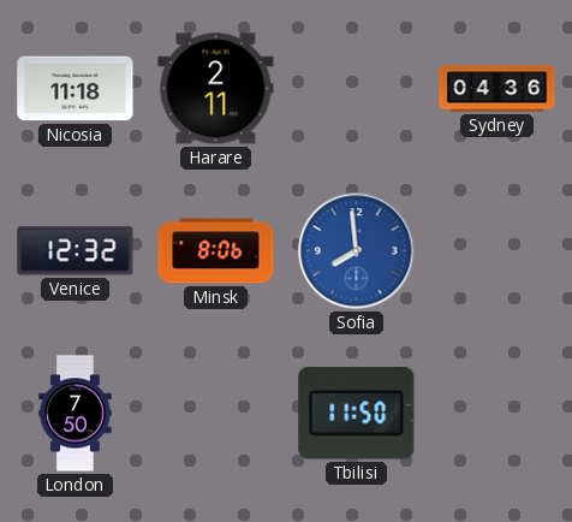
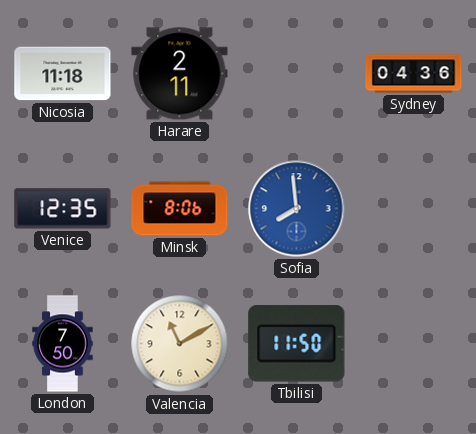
Venice: 12:32 -> 12:35 (63, 209)
Valencia: none -> 11:10 (180, 344)
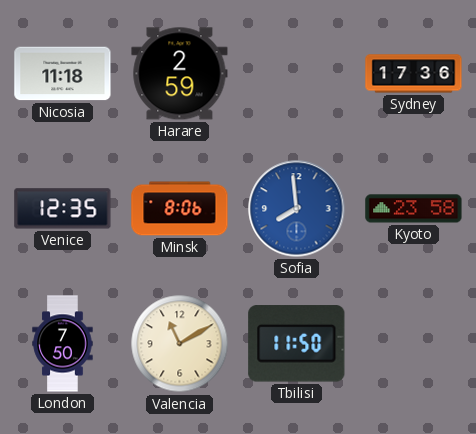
Harare: 2:11 -> 2:59 (180, 74)
Sydney: 04:36 -> 17:36 (414, 74)
Kyoto: none -> 23:58 (414, 209)
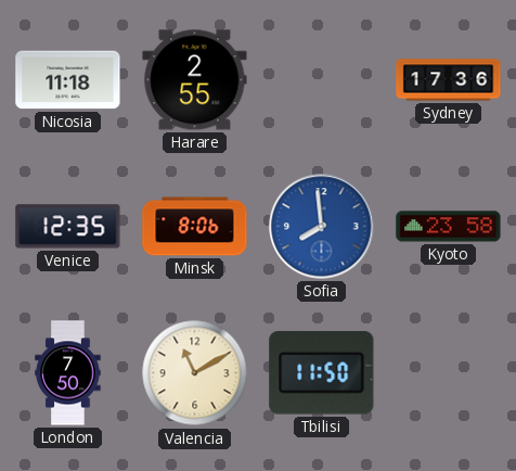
Harare: 2:59 -> 2:55 (195, 80)
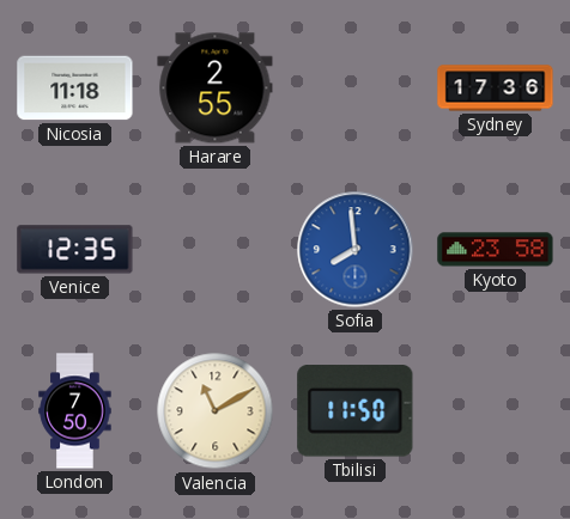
Minsk: 8:06 -> none (195, 227)
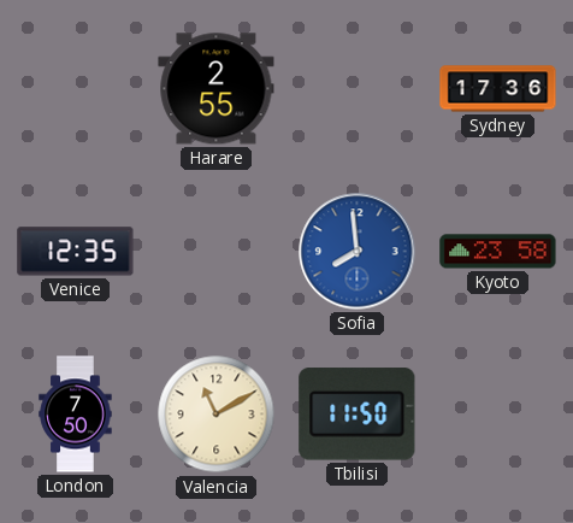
Nicosia: 11:18 -> none (75, 88)
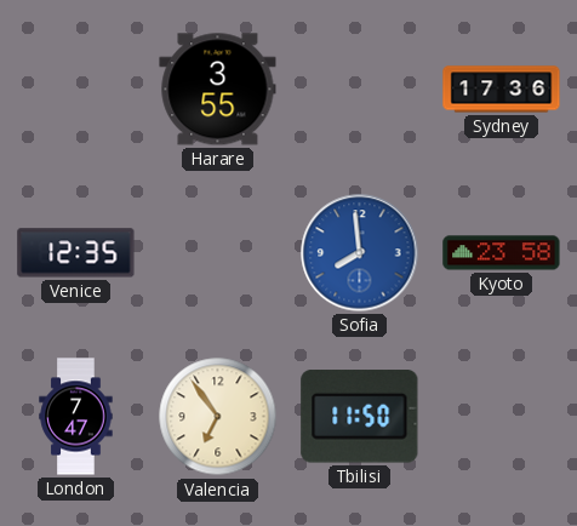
Harare: 2:55 -> 3:55 (218, 90)
London: 7:50 -> 7:47 (76, 417)
Valencia: 11:10 -> 6:54 (218, 417)
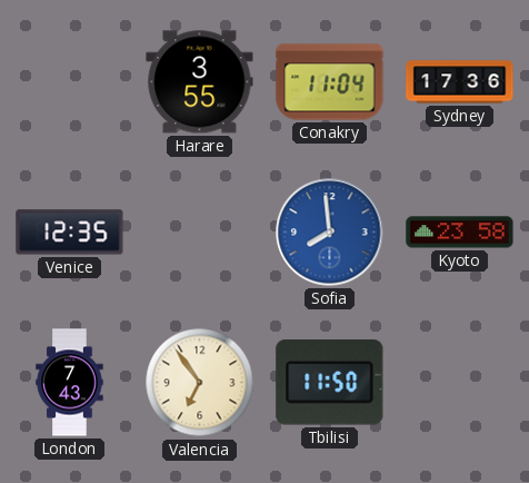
Conakry: none -> 11:04 (330, 82)
London: 7:47 -> 7:43 (70, 383)
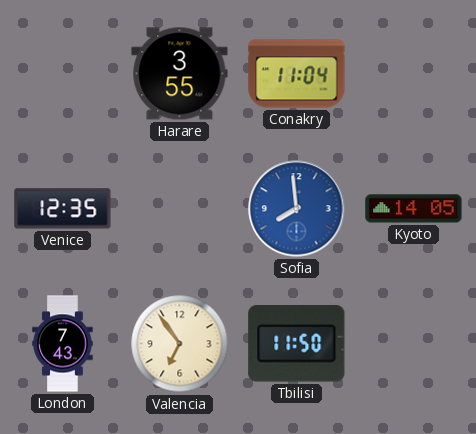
Sydney: 17:36 -> none (460, 82)
Kyoto: 23:58 -> 14:05 (414, 209)
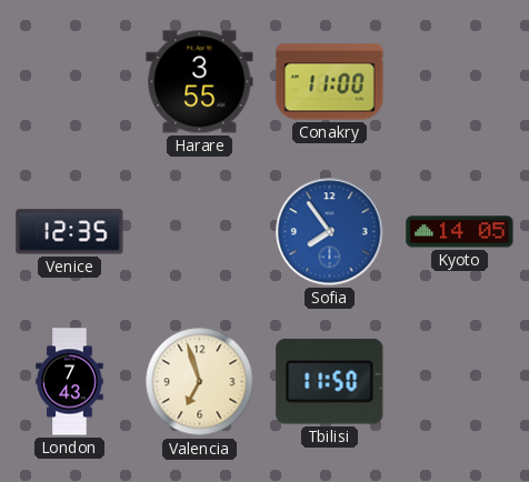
Conakry: 11:04 -> 11:00 (330, 82)
Sofia: 7:59 -> 7:54 (330, 232)
Valencia: 6:54 -> 6:57 (200, 382)
